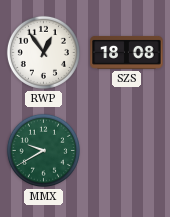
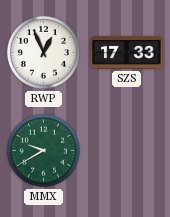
RWP: 12:54 -> 12:56 (43, 52)
SZS: 18:08 -> 17:33 (127, 52)
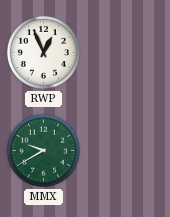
SZS: 17:33 -> none (127, 52)
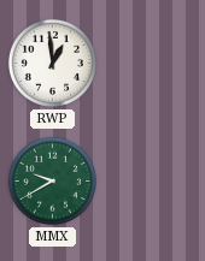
RWP: 12:56 -> 12:59 (52, 63)
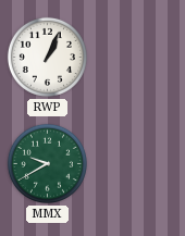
RWP: 12:59 -> 1:04 (47, 57)
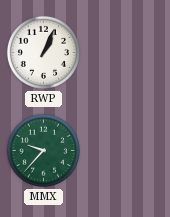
MMX: 9:40 -> 9:37 (43, 150)
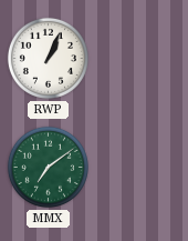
MMX: 9:37 -> 7:09 (48, 167)
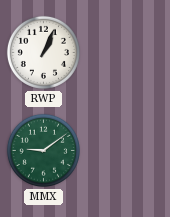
MMX: 7:09 -> 9:09 (43, 150)
